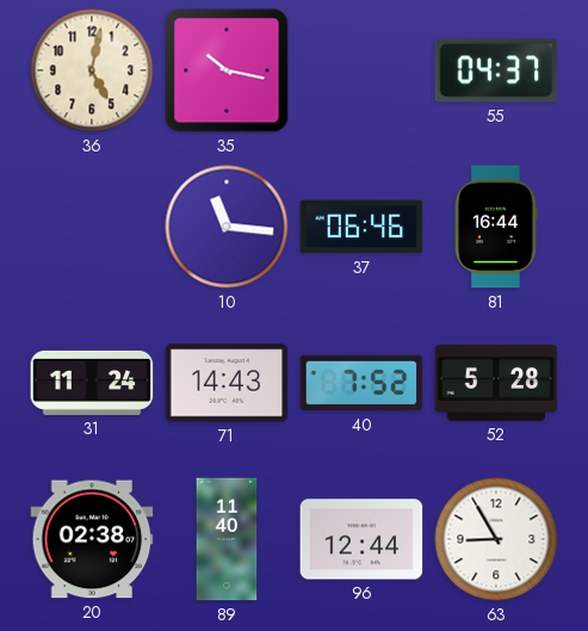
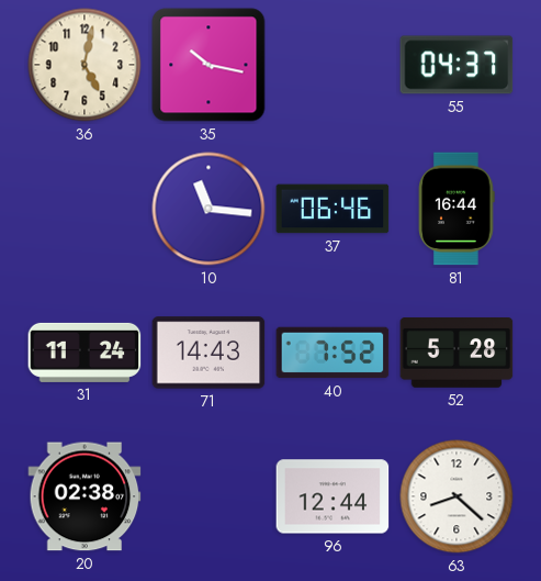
89: 11:40 -> none (227, 539)
63: 8:55 -> 8:22 (457, 496)
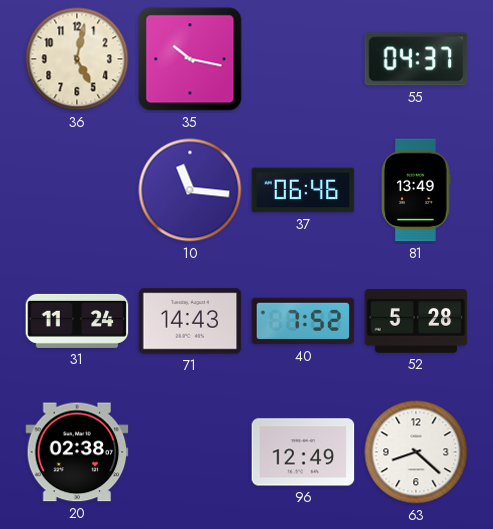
81: 16:44 -> 13:49 (416, 190)
96: 12:44 -> 12:49 (303, 452)
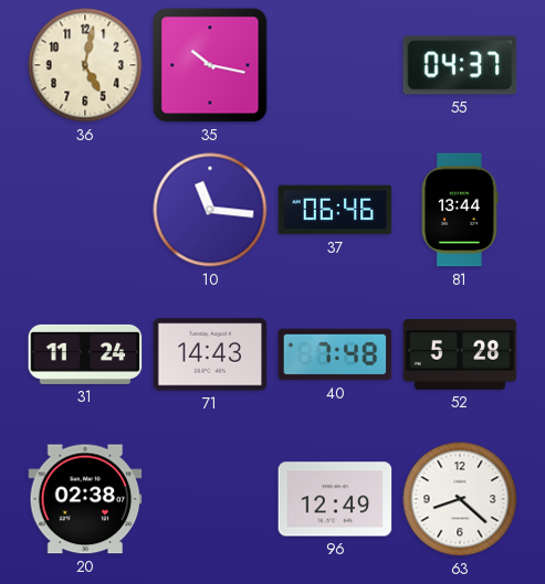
81: 13:49 -> 13:44 (460, 210)
40: 7:52 -> 7:48 (335, 354)
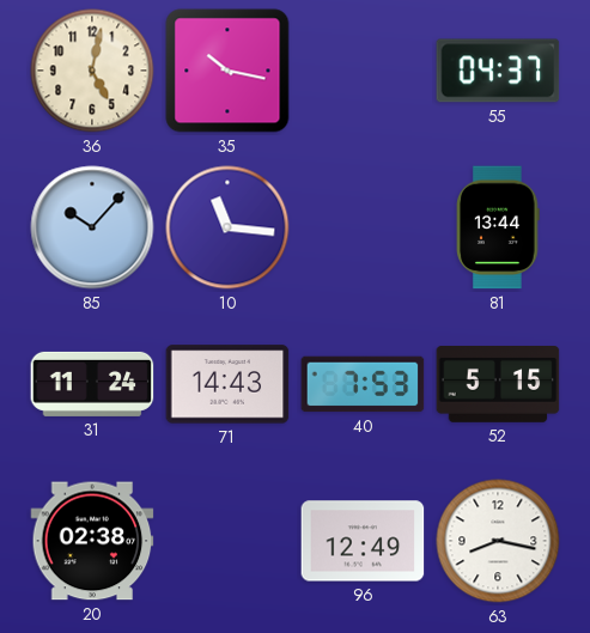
85: none -> 10:07 (92, 227)
37: 06:46 -> none (335, 210)
40: 7:48 -> 7:53 (363, 384)
52: 5:28 -> 5:15 (498, 385)
63: 8:22 -> 8:17 (498, 541)
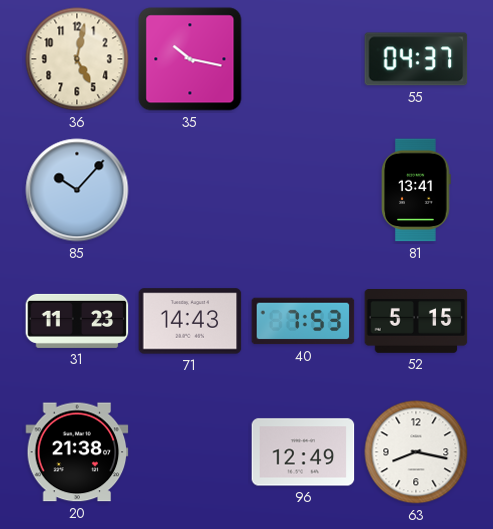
10: 11:16 -> none (227, 227)
81: 13:44 -> 13:41 (416, 190)
31: 11:24 -> 11:23 (77, 321)
20: 02:38 -> 21:38 (77, 452)
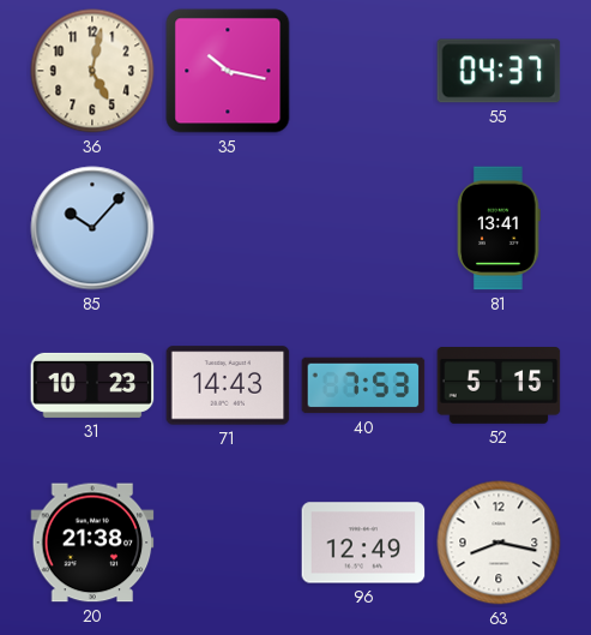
31: 11:23 -> 10:23 (92, 385)
